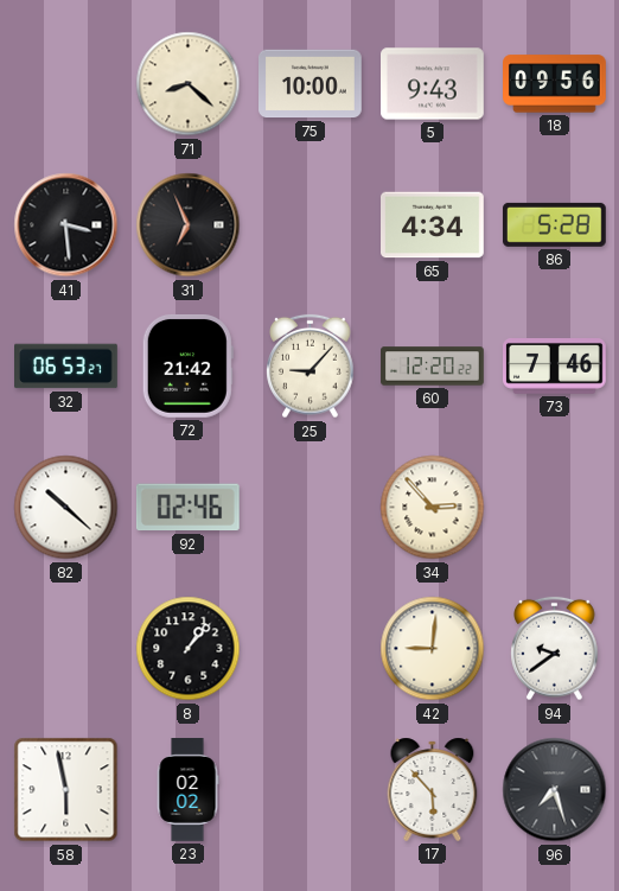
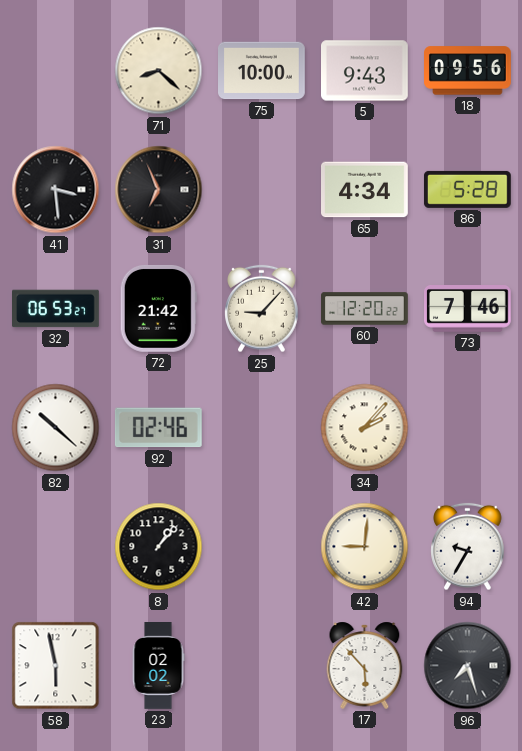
34: 2:53 -> 2:07 (365, 428)
94: 9:39 -> 9:35 (468, 547)
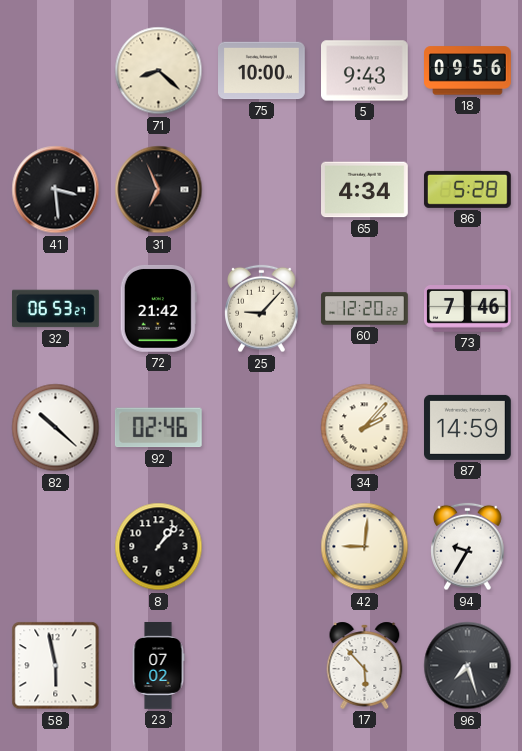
87: none -> 14:59 (468, 427)
23: 02:02 -> 07:02 (158, 666)
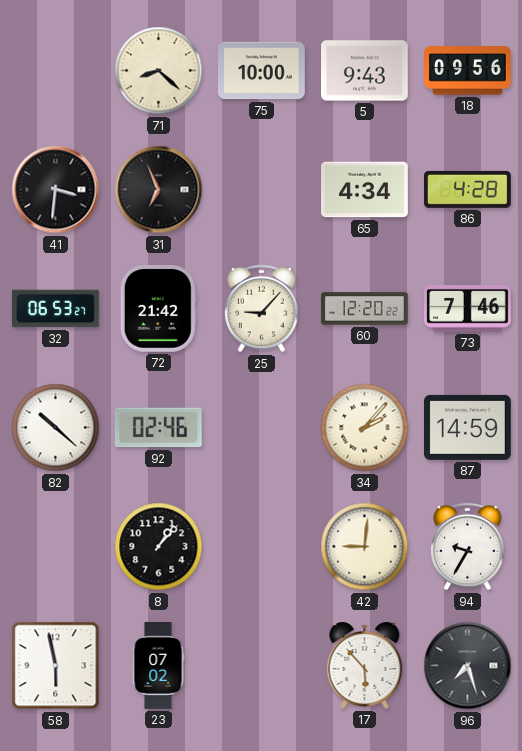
41: 3:29 -> 3:31 (56, 190)
86: 5:28 -> 4:28 (467, 189)
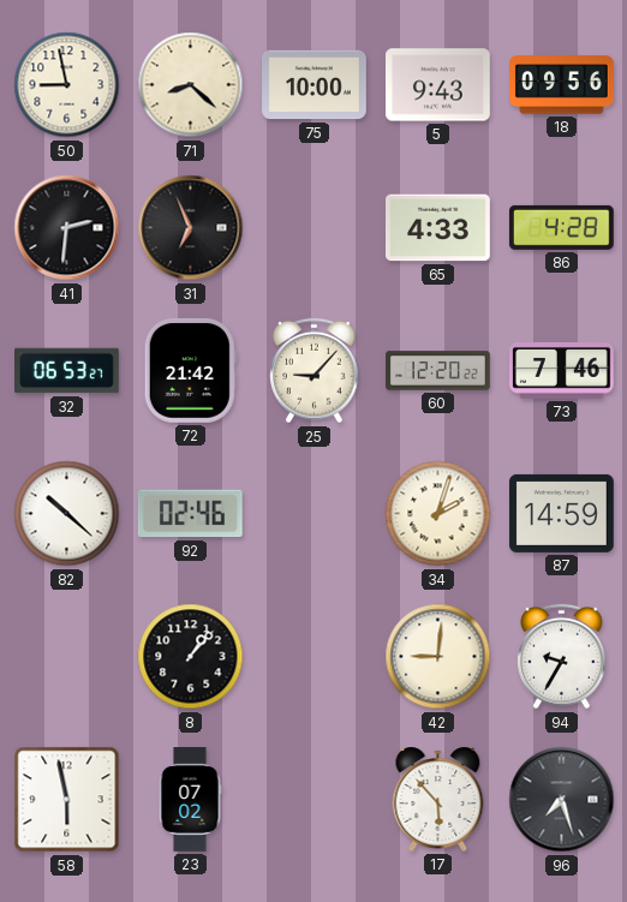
50: none -> 8:58 (67, 85)
41: 3:31 -> 2:31 (67, 228)
65: 4:34 -> 4:33 (438, 228)
34: 2:07 -> 2:03 (438, 514)
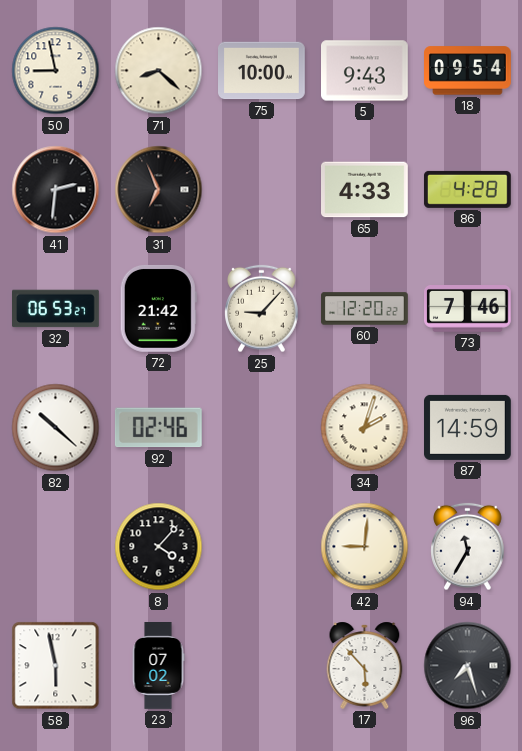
18: 09:56 -> 09:54 (468, 71)
8: 1:07 -> 4:07 (159, 547)
94: 9:35 -> 11:35 (468, 547)
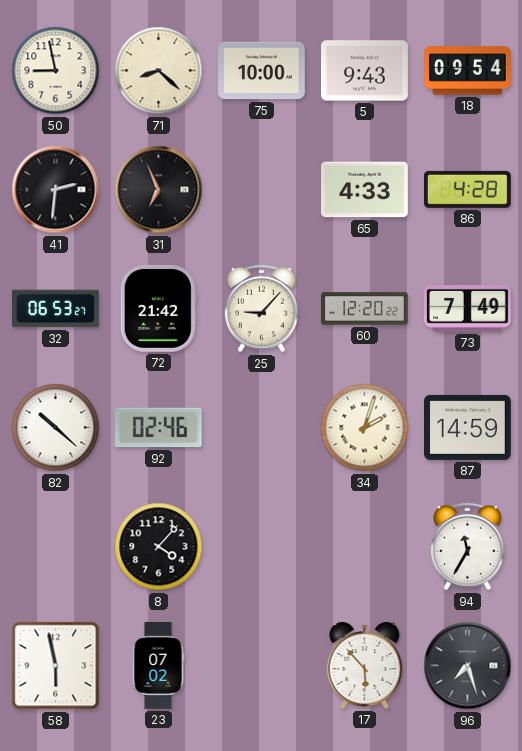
73: 7:46 -> 7:49 (468, 309)
42: 9:01 -> none (365, 547)
